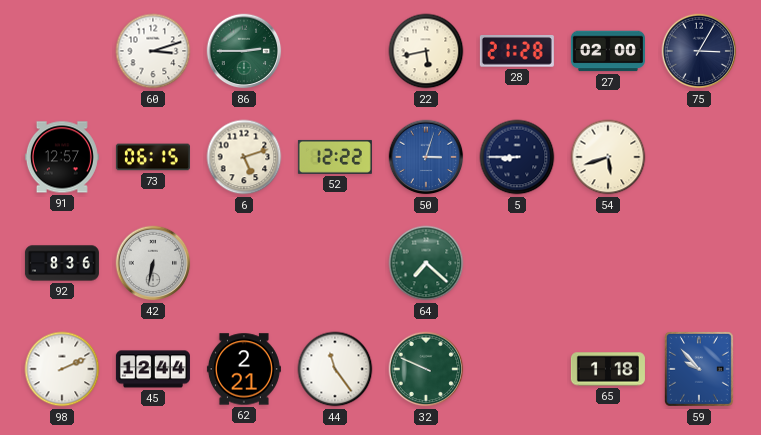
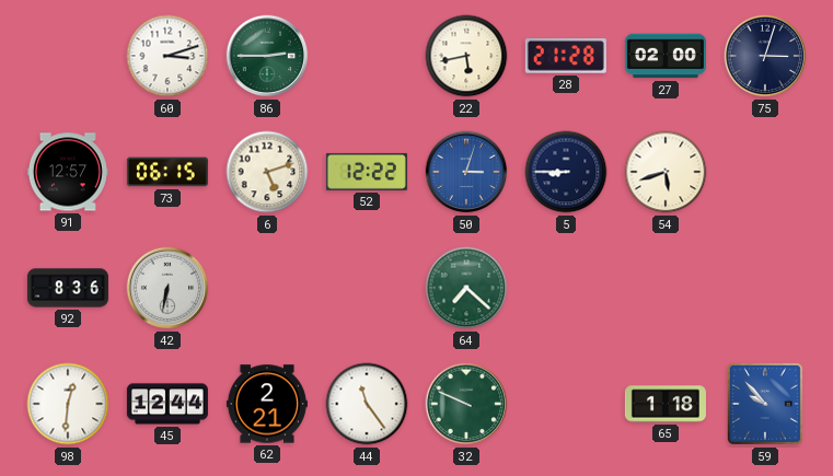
75: 3:05 -> 3:03 (765, 56)
98: 2:11 -> 12:31 (68, 404)
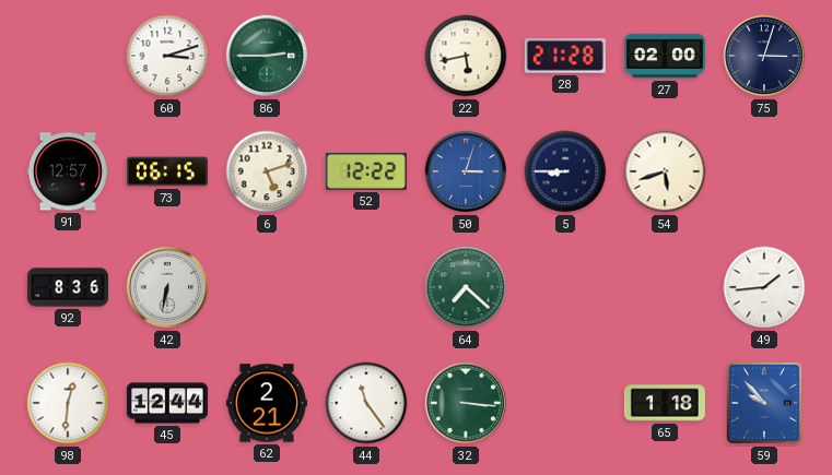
49: none -> 1:44 (764, 287)
32: 9:49 -> 3:16 (466, 403)
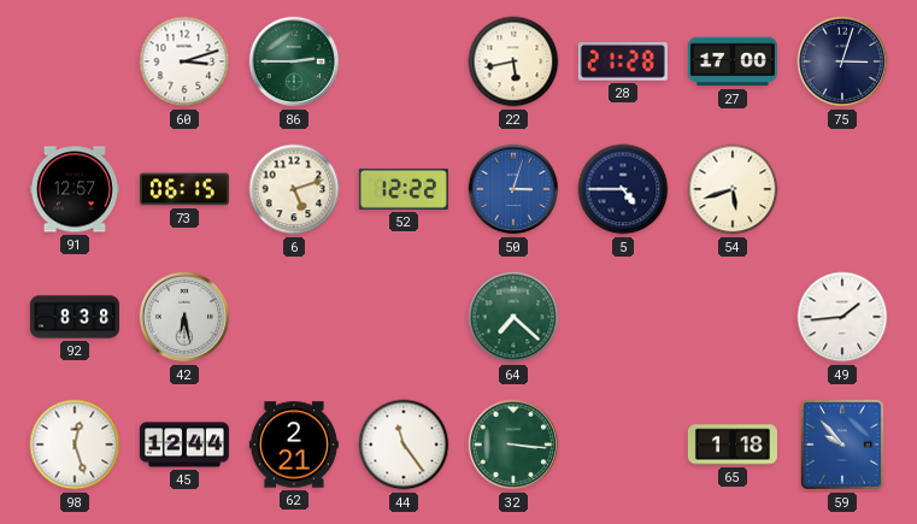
27: 02:00 -> 17:00 (733, 61)
5: 8:45 -> 4:45 (623, 189)
92: 8:36 -> 8:38 (75, 317)
42: 6:32 -> 6:28 (184, 317)
98: 12:31 -> 12:27 (75, 444)
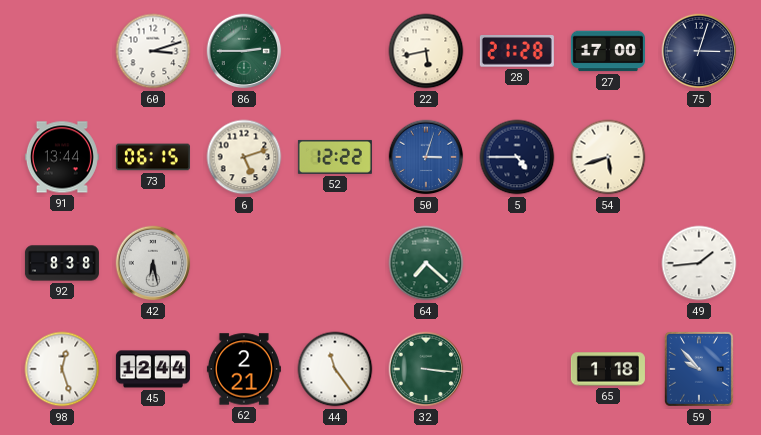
91: 12:57 -> 13:44 (62, 157)
